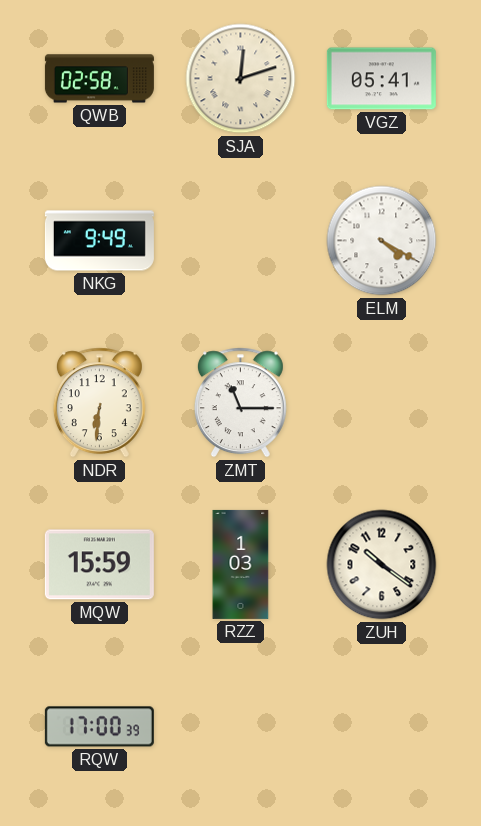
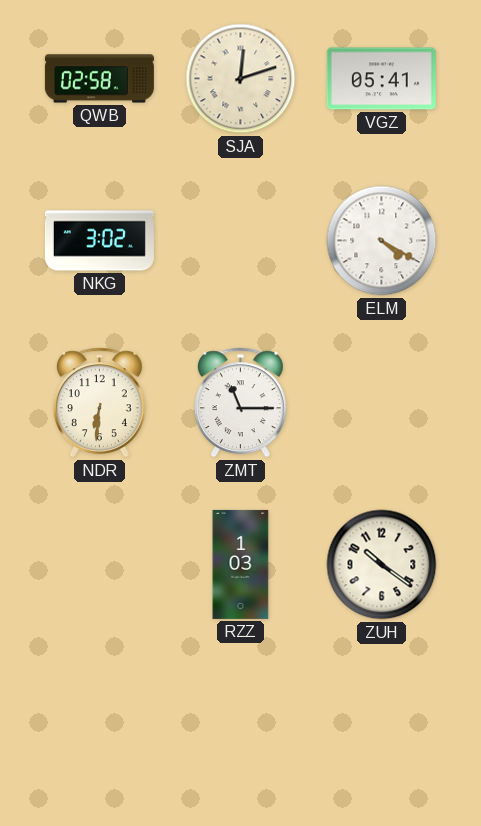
NKG: 9:49 -> 3:02 (99, 241)
MQW: 15:59 -> none (99, 565)
RQW: 17:00 -> none (99, 727)
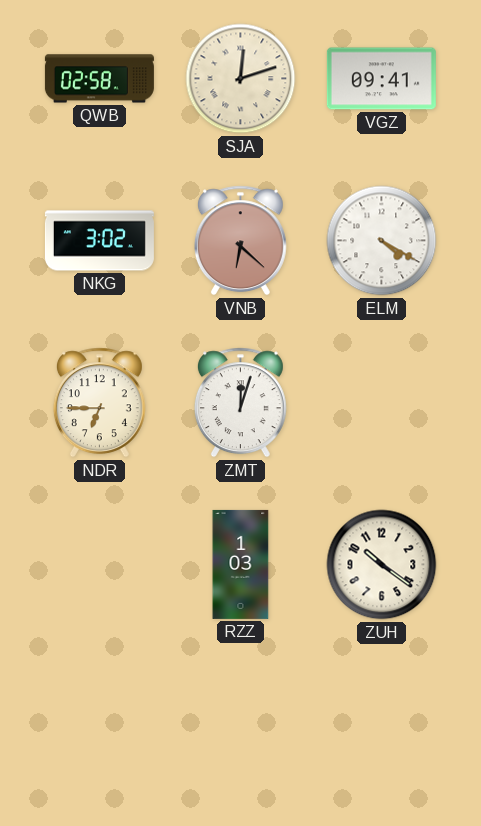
VGZ: 05:41 -> 09:41 (381, 79)
VNB: none -> 6:22 (240, 241)
NDR: 6:31 -> 6:45 (99, 403)
ZMT: 11:15 -> 12:03 (240, 403)
